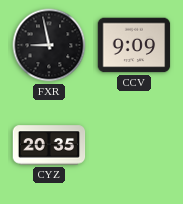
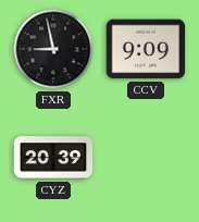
CYZ: 20:35 -> 20:39 (53, 158)
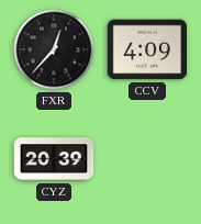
FXR: 8:58 -> 12:37 (54, 49)
CCV: 9:09 -> 4:09 (147, 49)
